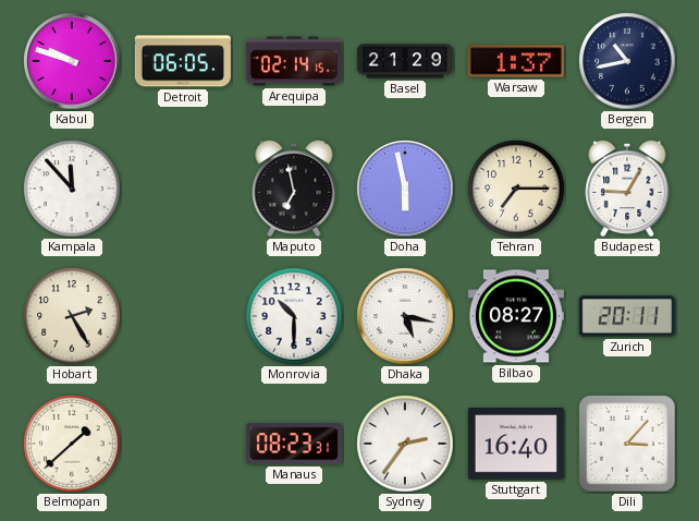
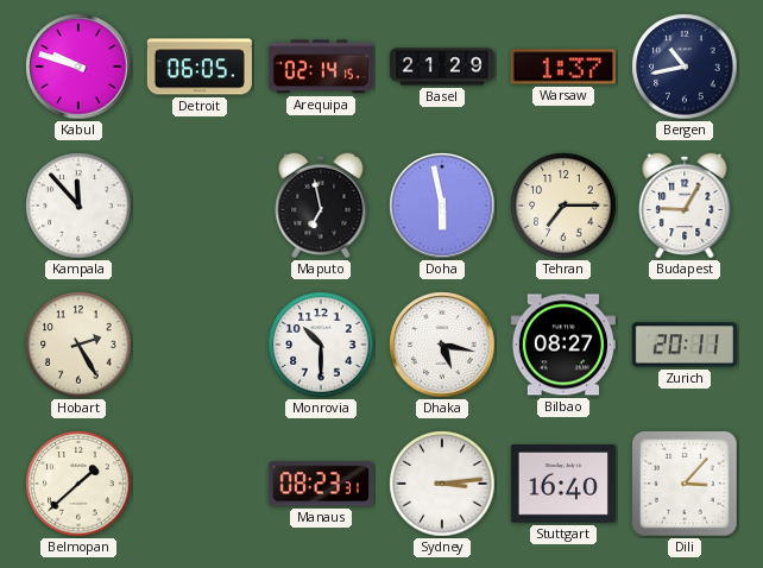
Sydney: 2:36 -> 3:14 (442, 484)
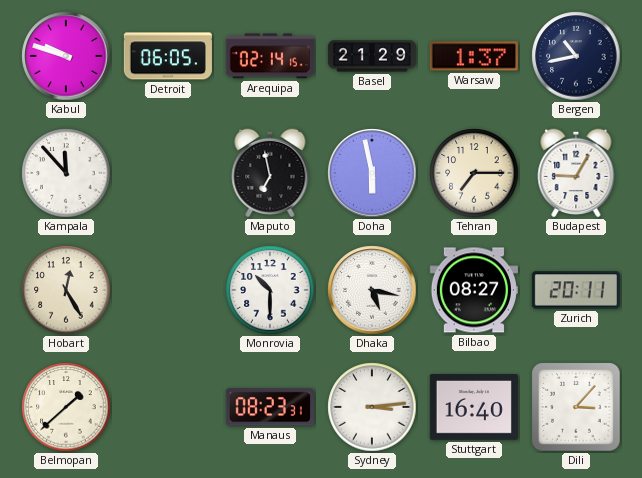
Hobart: 2:25 -> 12:25 (66, 290)
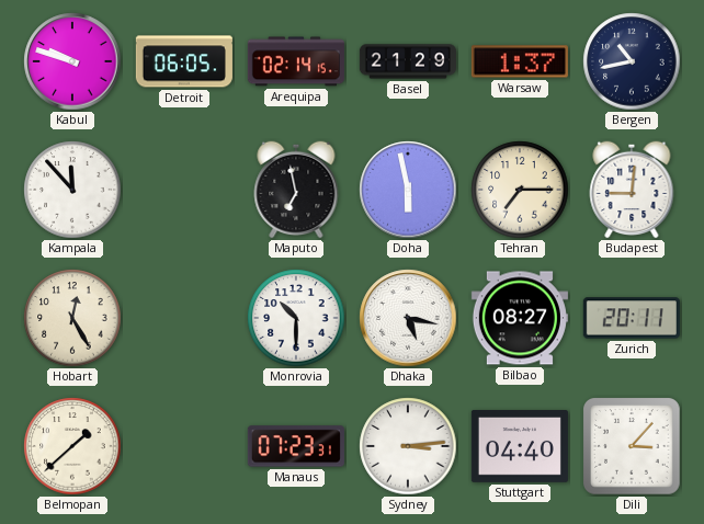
Budapest: 9:05 -> 9:01 (632, 190)
Manaus: 08:23 -> 07:23 (296, 446)
Stuttgart: 16:40 -> 04:40 (520, 447)
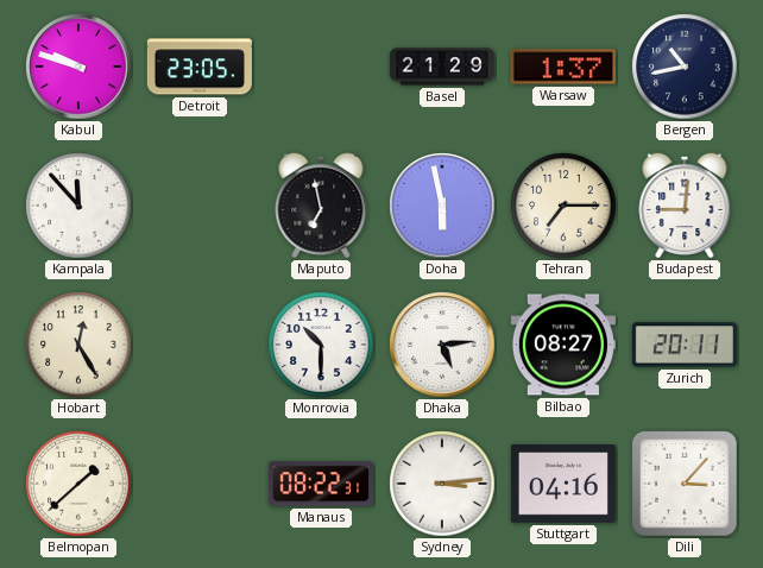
Detroit: 06:05 -> 23:05 (200, 67)
Arequipa: 02:14 -> none (296, 61)
Dhaka: 5:17 -> 5:14 (442, 345)
Manaus: 07:23 -> 08:22 (321, 484)
Stuttgart: 04:40 -> 04:16 (563, 485)
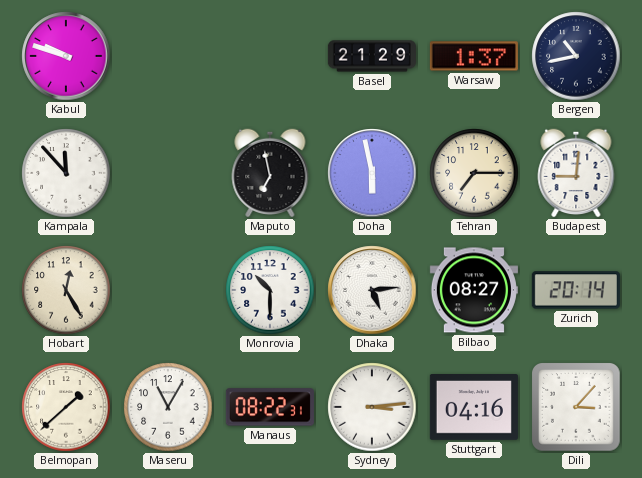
Detroit: 23:05 -> none (200, 67)
Zurich: 20:11 -> 20:14 (576, 290)
Maseru: none -> 11:05 (168, 407)
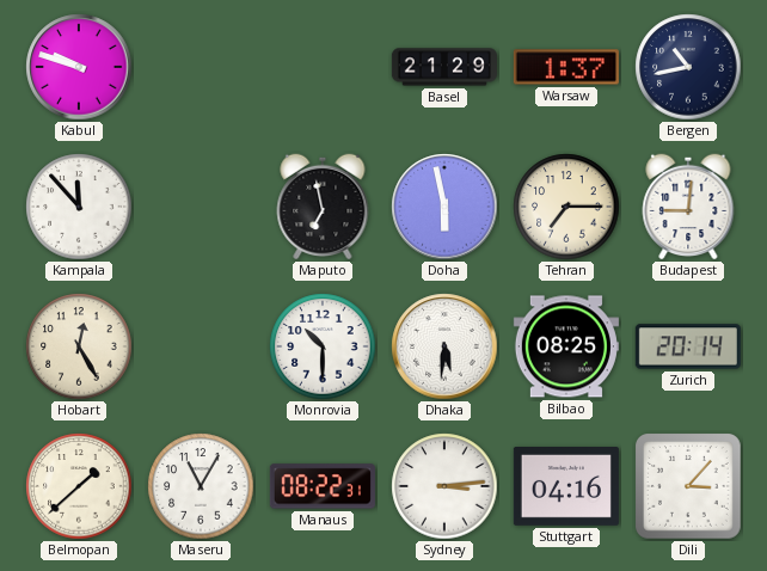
Dhaka: 5:14 -> 5:31 (444, 346)
Bilbao: 08:27 -> 08:25 (566, 346)
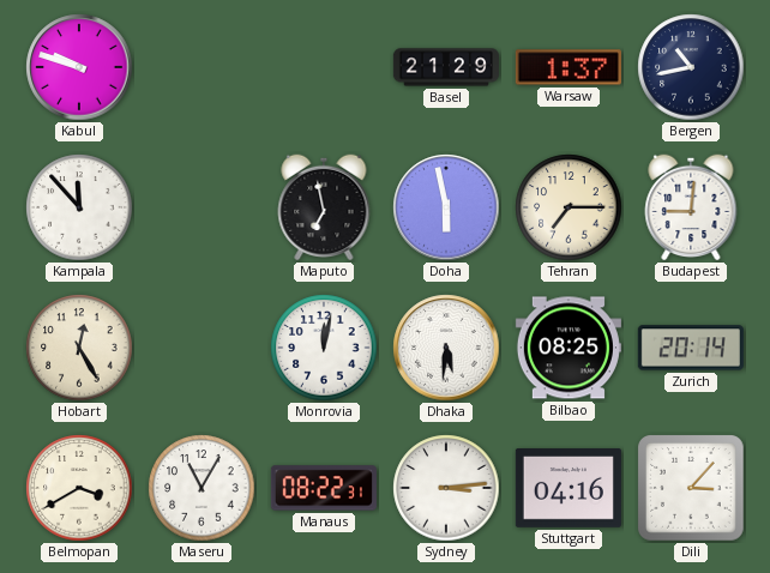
Monrovia: 10:30 -> 12:02 (324, 348)
Belmopan: 1:38 -> 3:40 (79, 488)
